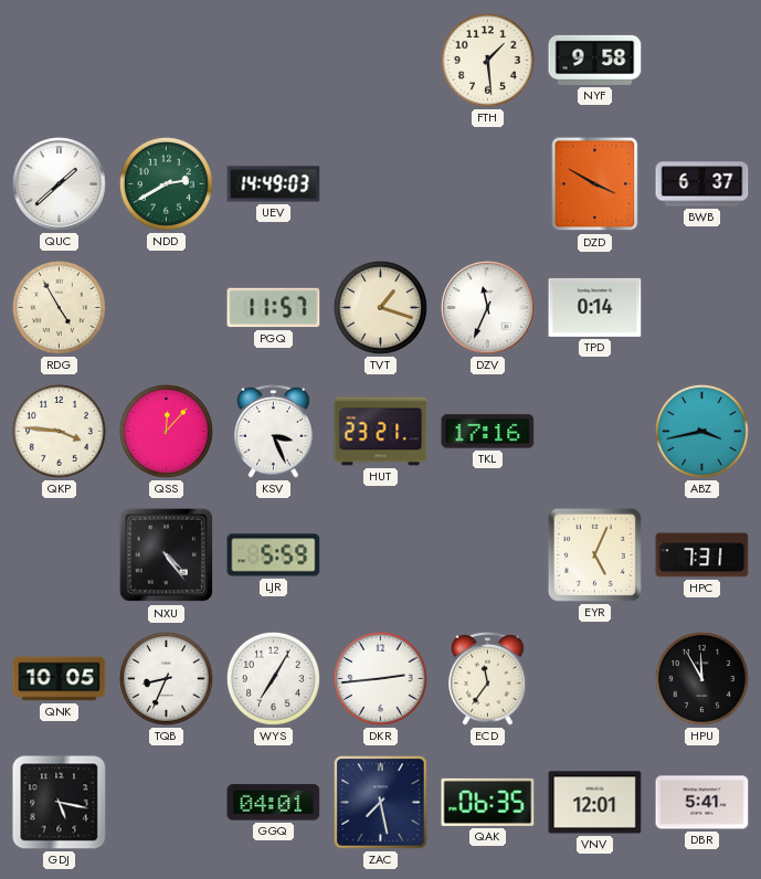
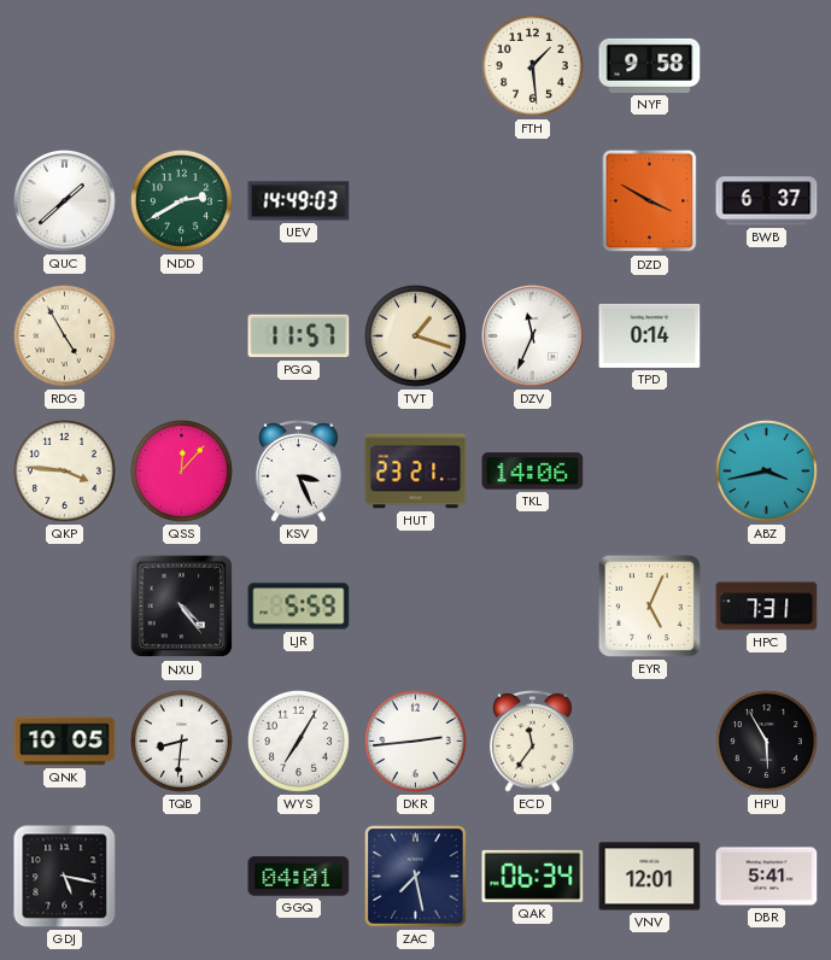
TKL: 17:16 -> 14:06 (533, 472)
TQB: 8:34 -> 8:31 (181, 741)
HPU: 11:55 -> 5:55 (766, 741)
QAK: 06:35 -> 06:34 (533, 876)
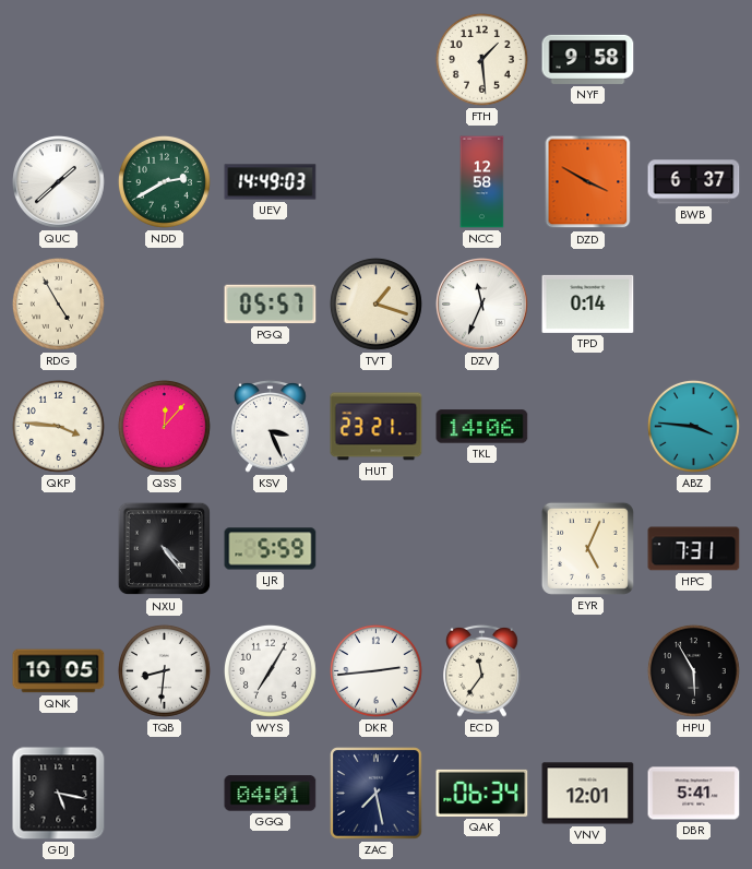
NCC: none -> 12:58 (482, 182)
PGQ: 11:57 -> 05:57 (271, 305)
ABZ: 3:43 -> 3:46 (693, 426)
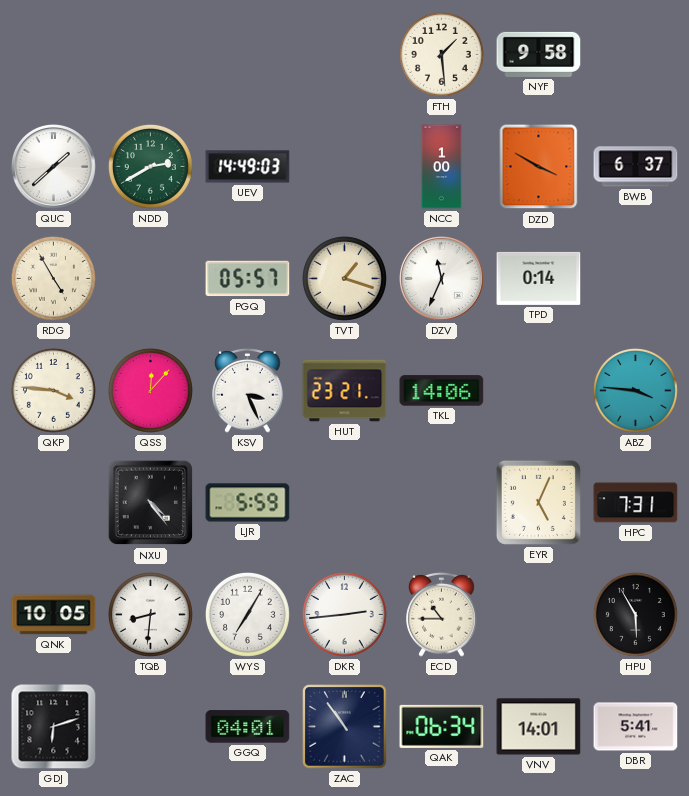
NCC: 12:58 -> 1:00 (442, 167)
ECD: 11:36 -> 10:45 (442, 614)
GDJ: 5:17 -> 6:12 (54, 727)
ZAC: 7:28 -> 10:54 (345, 727)
VNV: 12:01 -> 14:01 (539, 727)
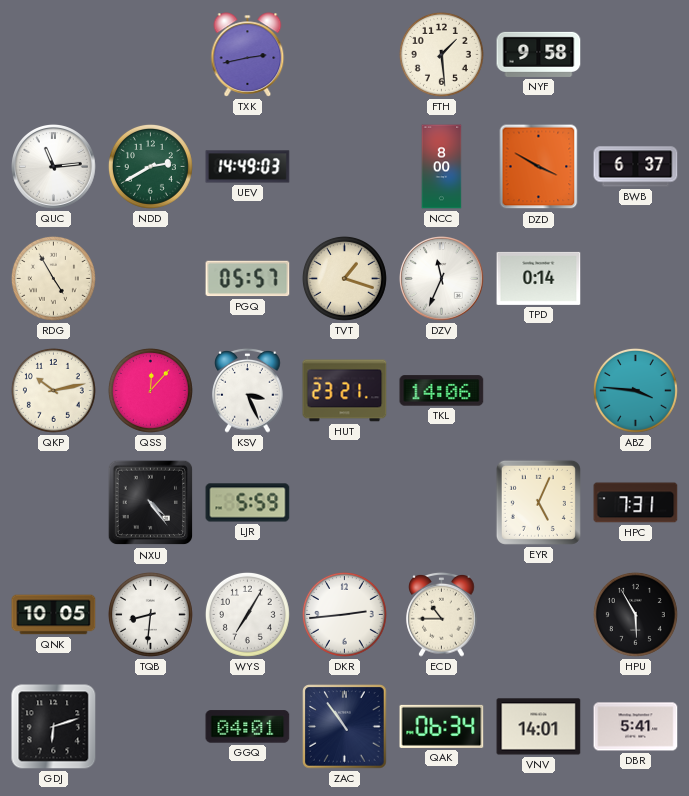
TXK: none -> 2:43 (248, 55)
QUC: 1:38 -> 11:14 (54, 167)
NCC: 1:00 -> 8:00 (442, 167)
QKP: 3:46 -> 10:13 (53, 390)
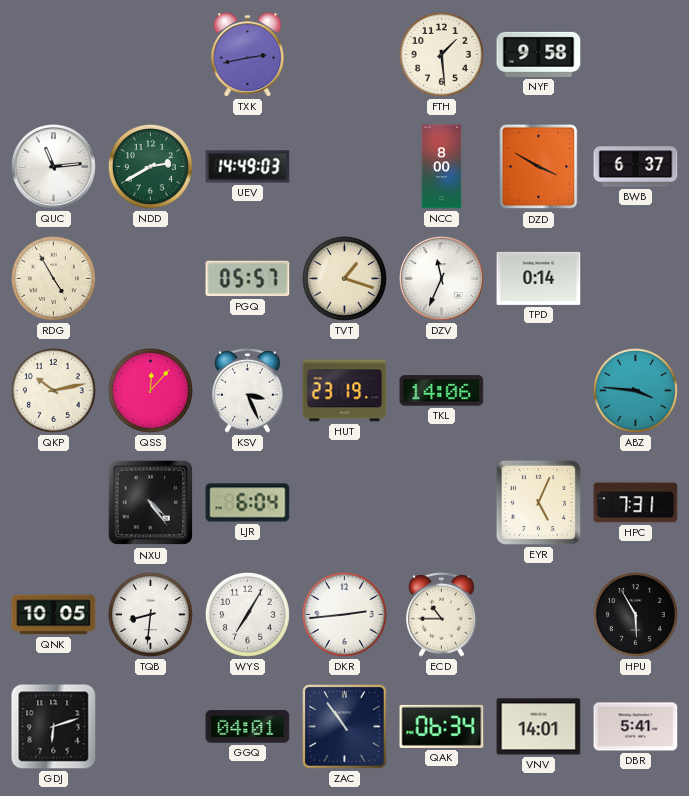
HUT: 23:21 -> 23:19 (345, 391)
LJR: 5:59 -> 6:04 (248, 503)
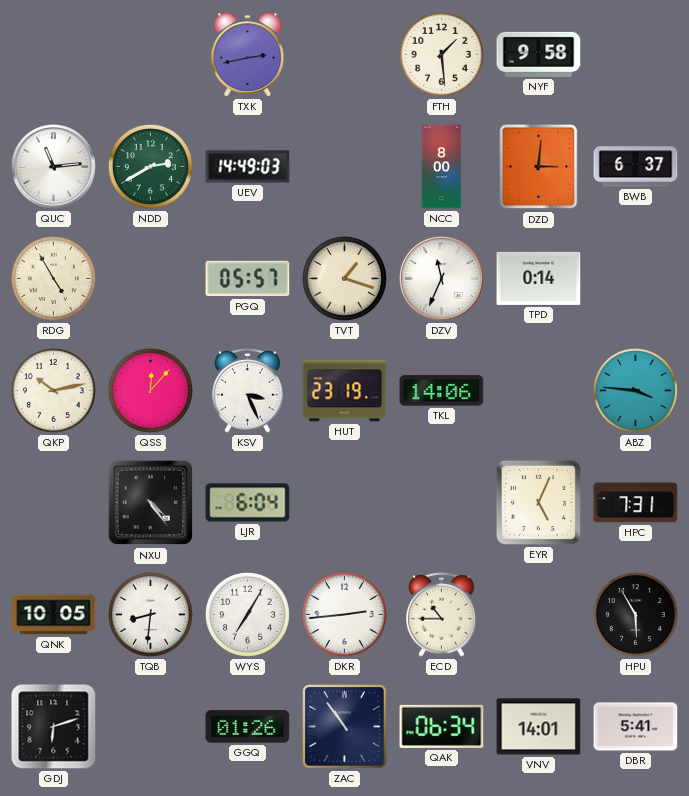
DZD: 3:50 -> 3:01 (539, 167)
GGQ: 04:01 -> 01:26 (248, 727)
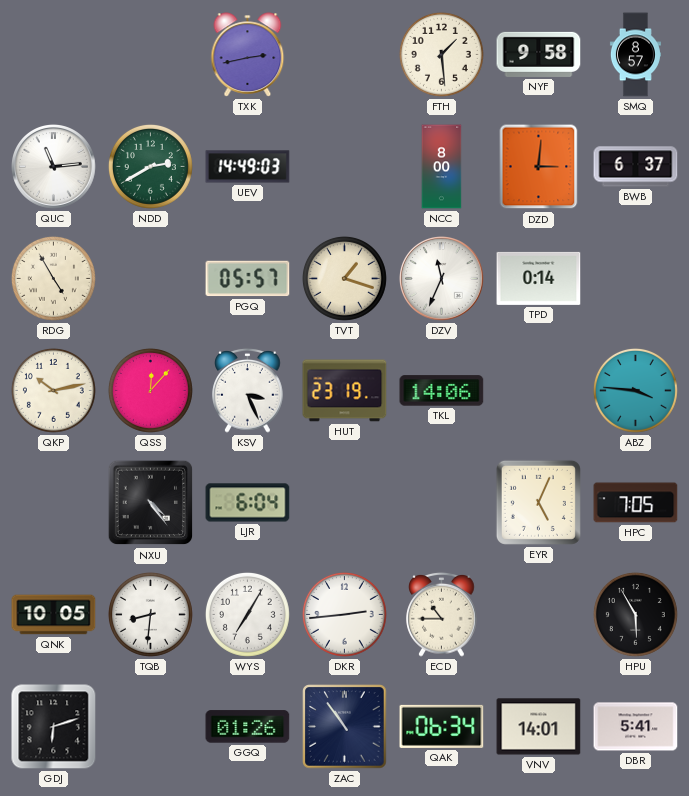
SMQ: none -> 8:57 (635, 55)
HPC: 7:31 -> 7:05 (636, 503)
